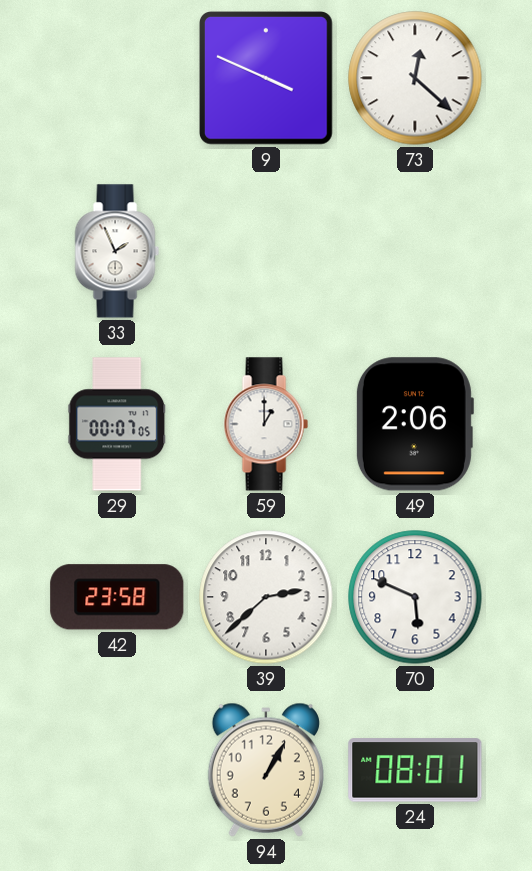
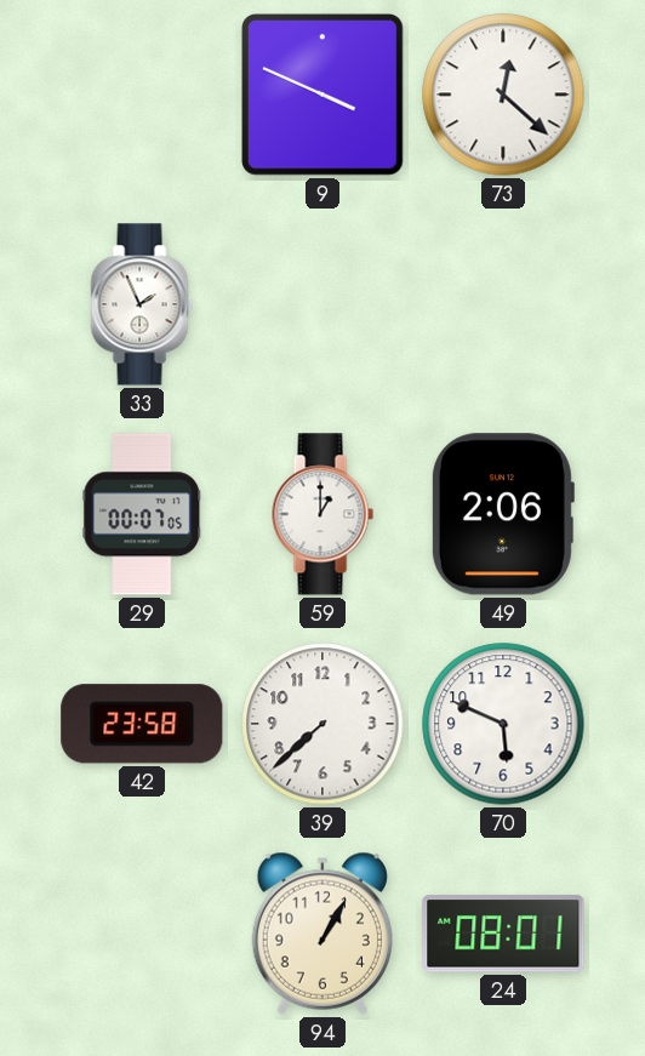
39: 2:38 -> 7:38 (322, 724)
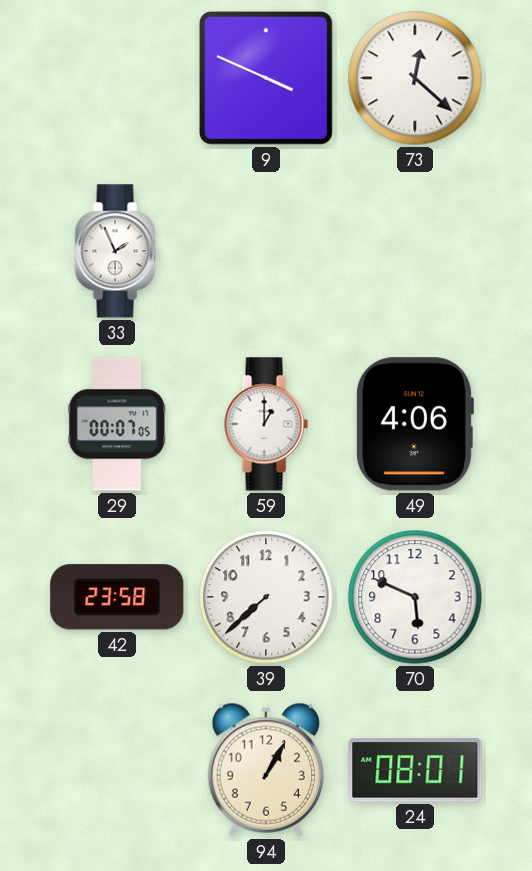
49: 2:06 -> 4:06 (414, 424)
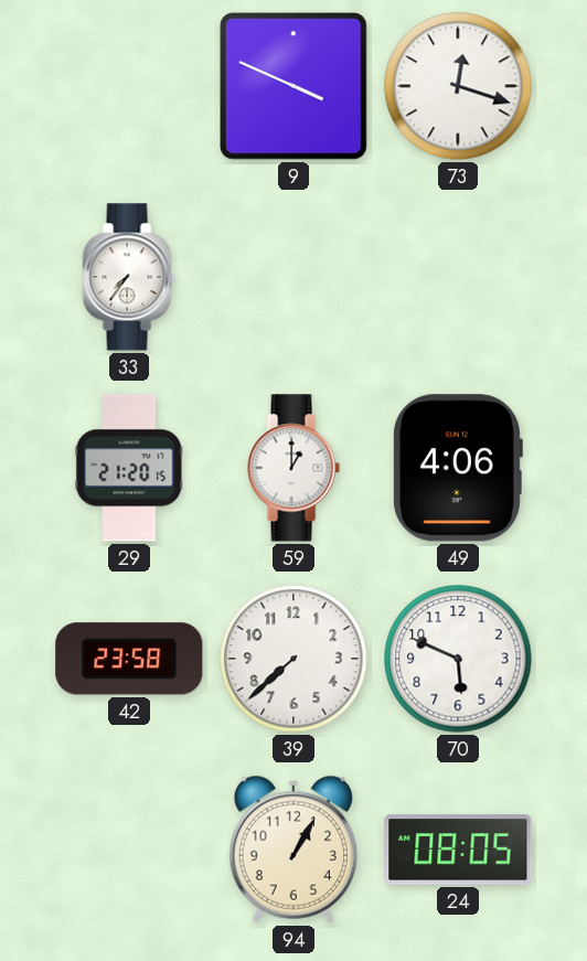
73: 12:22 -> 12:18 (458, 86)
33: 1:56 -> 7:36 (129, 277)
29: 00:07 -> 21:20 (129, 468)
24: 08:01 -> 08:05 (458, 850)
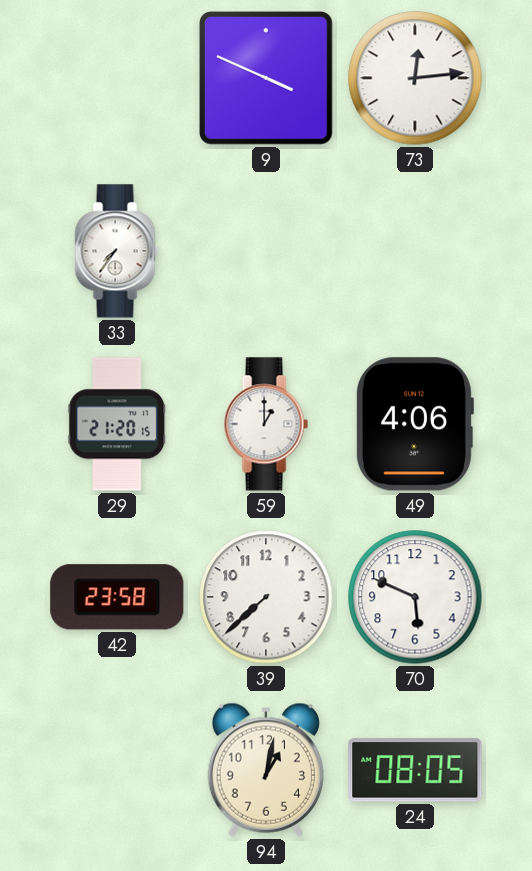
73: 12:18 -> 12:14 (415, 78)
94: 1:05 -> 1:02 (266, 770)
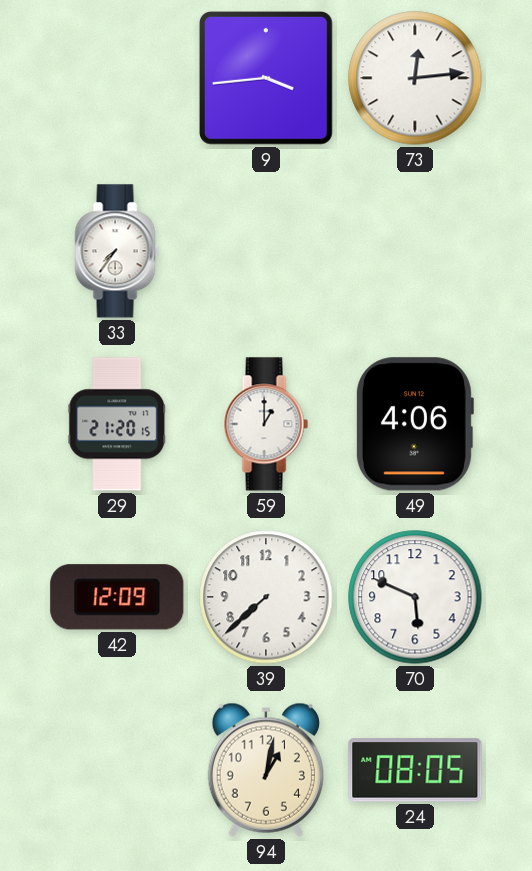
9: 3:49 -> 3:44 (267, 79)
42: 23:58 -> 12:09 (117, 597)
